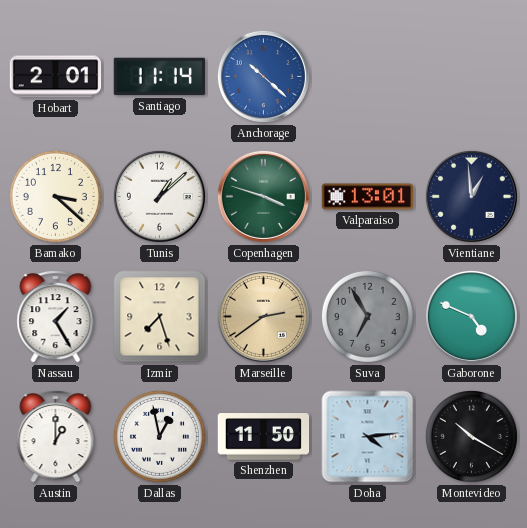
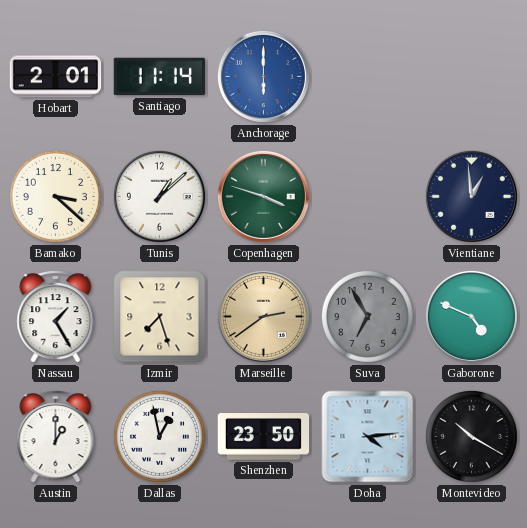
Anchorage: 10:22 -> 6:00 (263, 76)
Valparaiso: 13:01 -> none (368, 197)
Shenzhen: 11:50 -> 23:50 (264, 437)
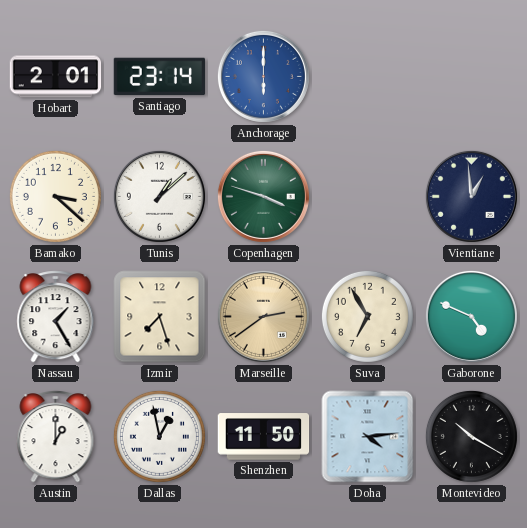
Santiago: 11:14 -> 23:14 (160, 77)
Suva dial: grey -> cream (367, 316)
Shenzhen: 23:50 -> 11:50 (264, 437)
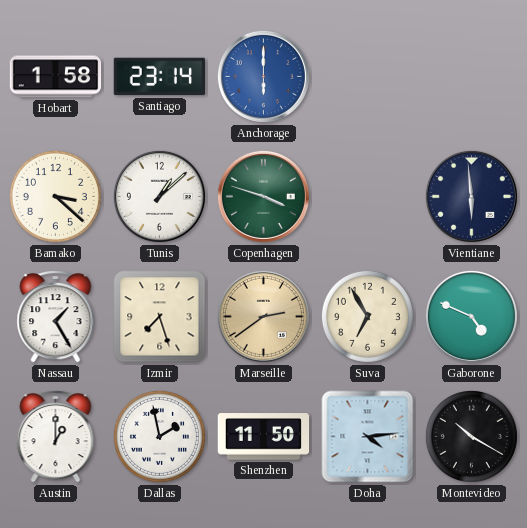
Hobart: 2:01 -> 1:58 (56, 77)
Vientiane: 12:59 -> 5:59 (471, 196)
Dallas: 12:58 -> 1:58 (159, 436)
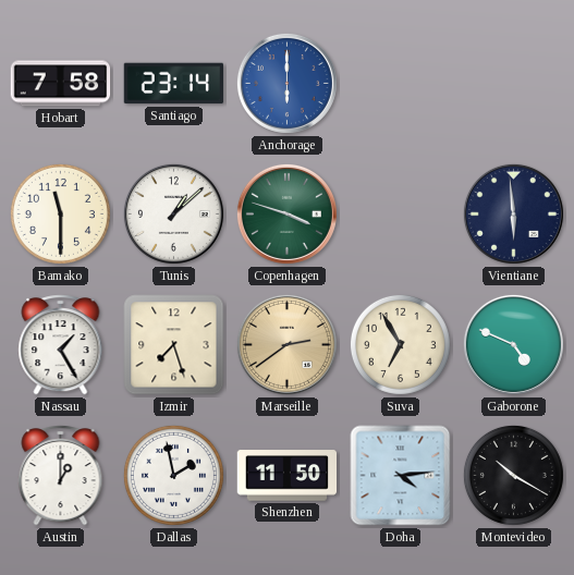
Hobart: 1:58 -> 7:58 (61, 84)
Bamako: 3:22 -> 11:30 (60, 213)
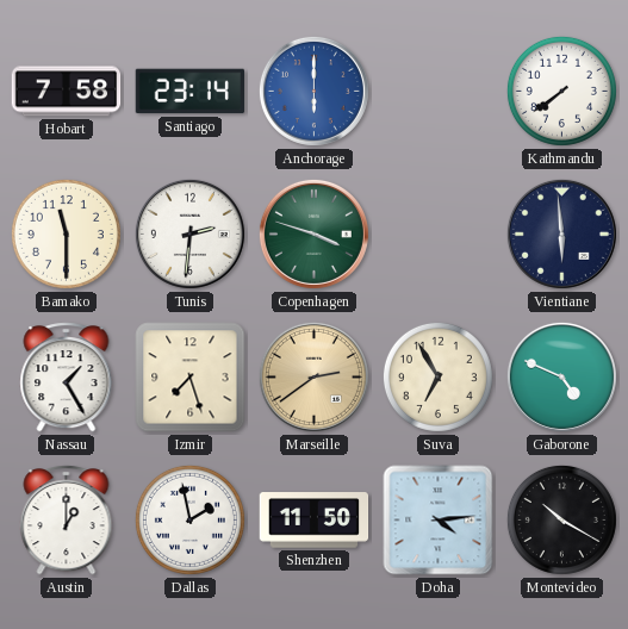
Kathmandu: none -> 7:39 (561, 91)
Tunis: 1:08 -> 2:31 (189, 233)
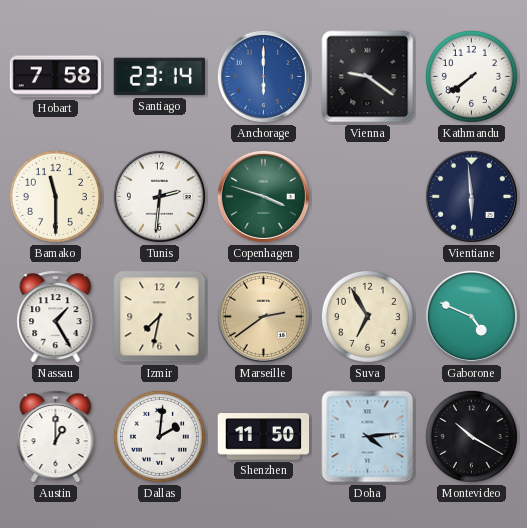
Vienna: none -> 9:21 (368, 77)
Izmir: 7:27 -> 7:32 (160, 317)
Dallas: 1:58 -> 2:01 (159, 436)
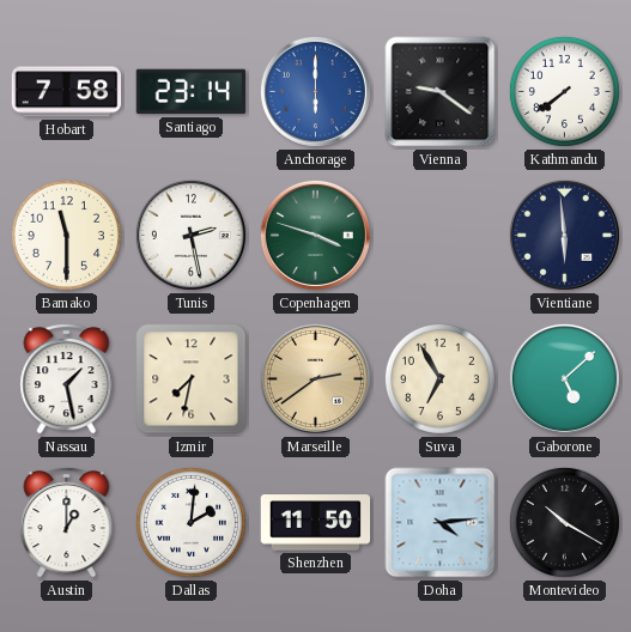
Tunis: 2:31 -> 2:28 (190, 235)
Nassau: 1:25 -> 1:28 (67, 379)
Gaborone: 4:49 -> 5:08 (564, 378)
